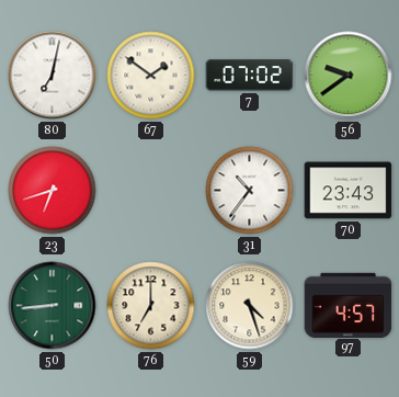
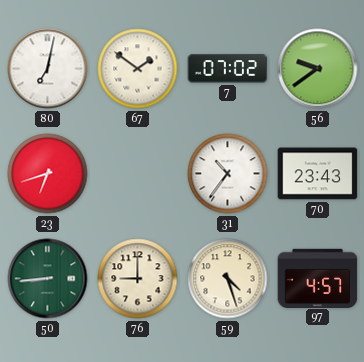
76: 7:00 -> 9:00 (138, 279)
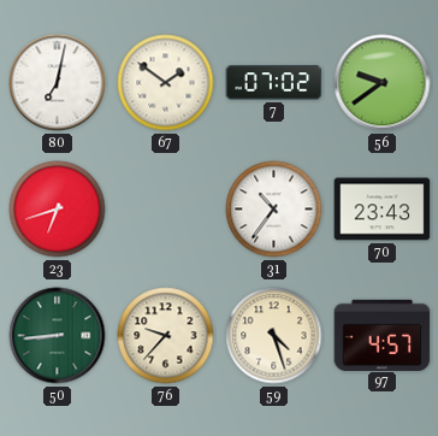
76: 9:00 -> 9:37 (166, 336)
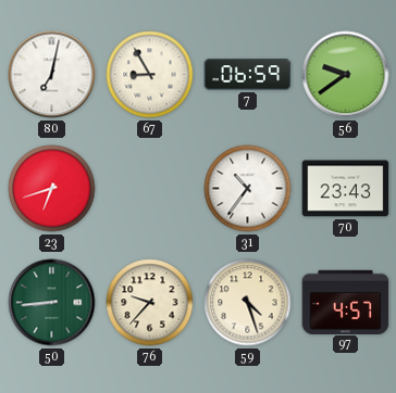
67: 1:51 -> 8:55 (150, 75)
7: 07:02 -> 06:59 (248, 75)
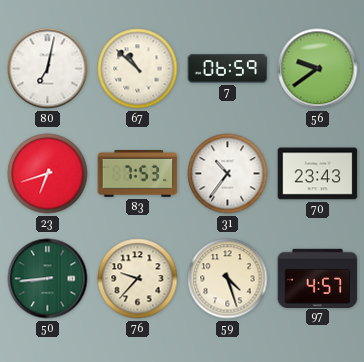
67: 8:55 -> 10:52 (138, 69)
83: none -> 7:53 (138, 174)
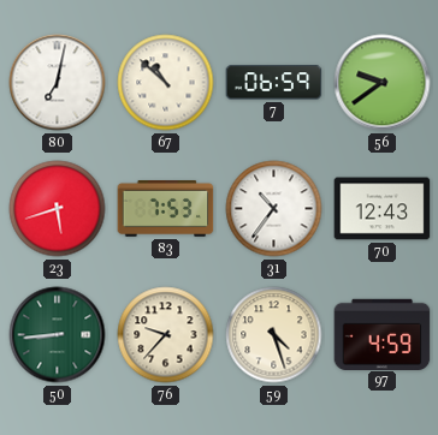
23: 6:42 -> 5:42 (58, 209)
70: 23:43 -> 12:43 (383, 209)
97: 4:57 -> 4:59 (383, 334)
